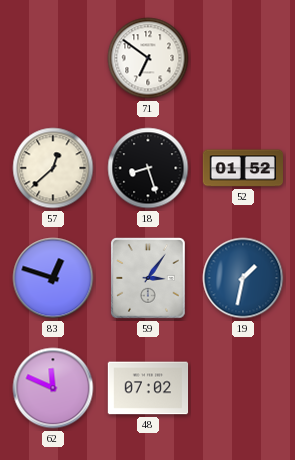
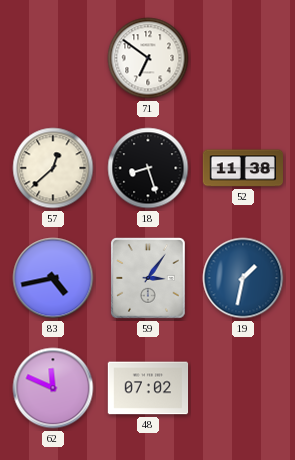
52: 01:52 -> 11:38 (243, 168)
83: 12:48 -> 4:43 (53, 278)
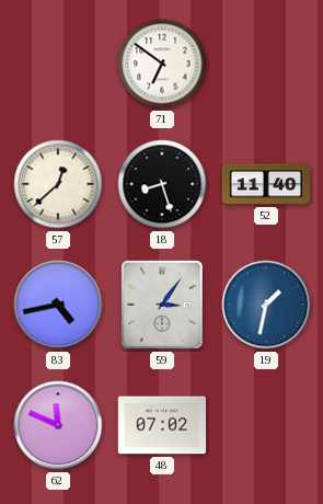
52: 11:38 -> 11:40 (266, 184)
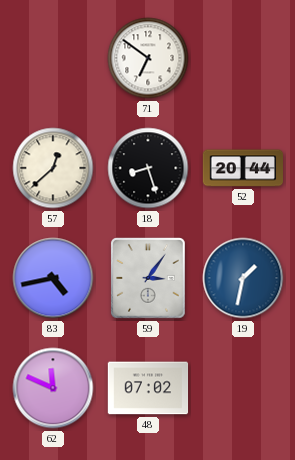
52: 11:40 -> 20:44 (243, 168)
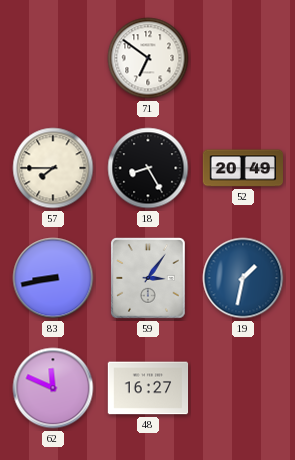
57: 12:38 -> 7:45 (53, 168)
18: 8:27 -> 8:25 (148, 168)
52: 20:44 -> 20:49 (243, 168)
83: 4:43 -> 8:43 (53, 278)
48: 07:02 -> 16:27 (148, 388)
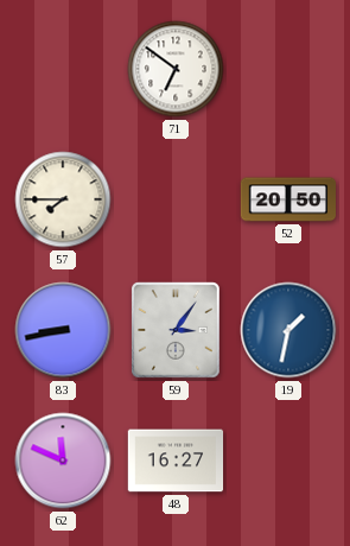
18: 8:25 -> none (148, 168)
52: 20:49 -> 20:50 (288, 199)
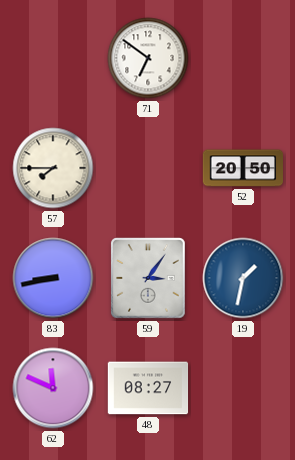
48: 16:27 -> 08:27 (148, 388)
